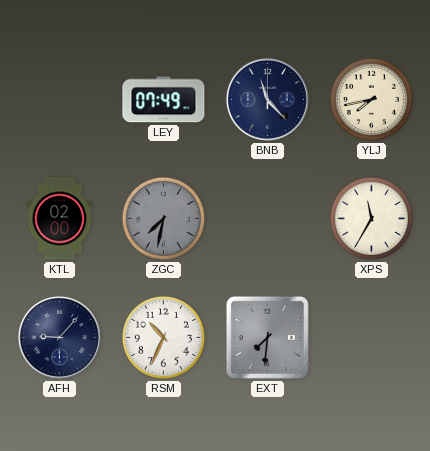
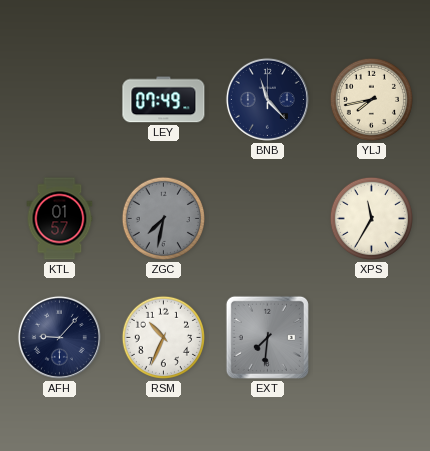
KTL: 02:00 -> 01:57 (60, 219)
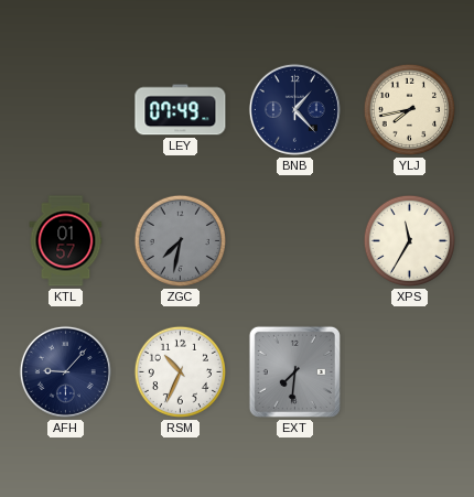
BNB: 11:23 -> 1:23 (294, 109)
